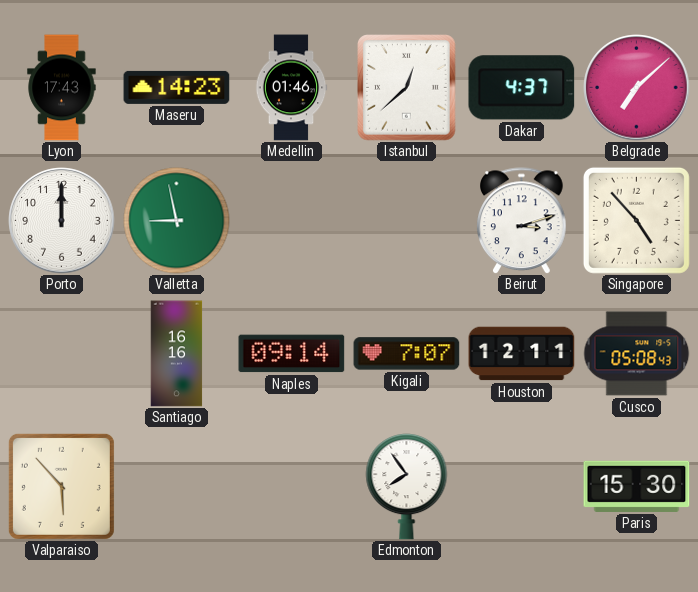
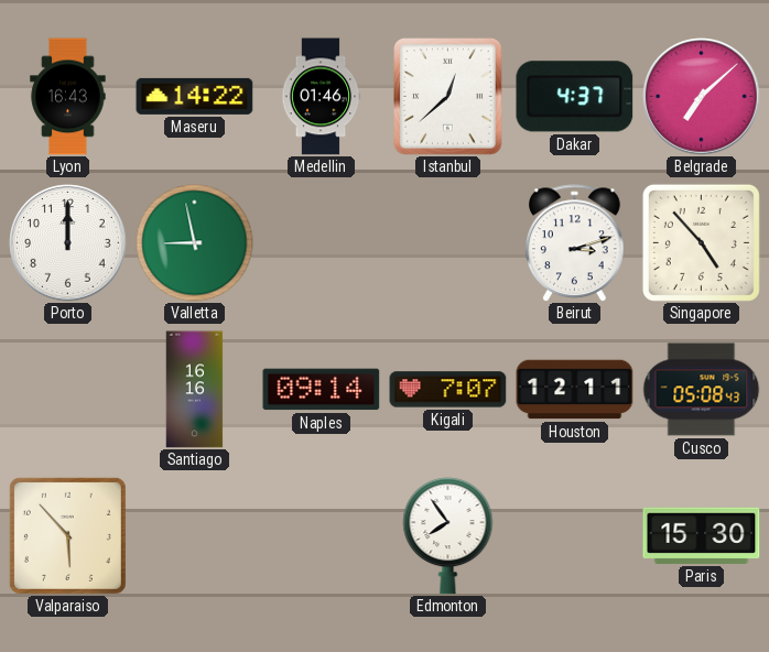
Lyon: 17:43 -> 16:43 (68, 97)
Maseru: 14:23 -> 14:22 (195, 96)
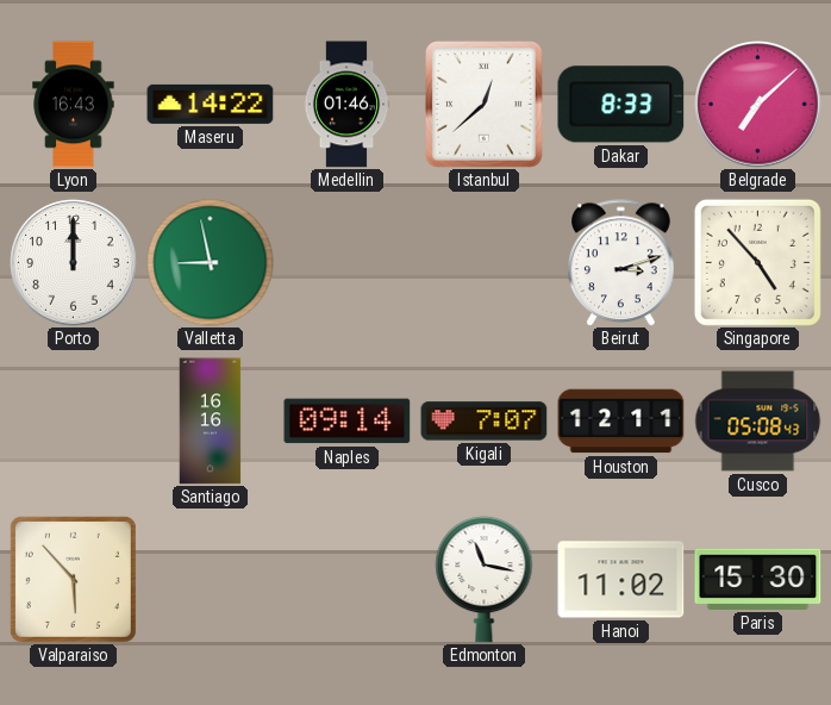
Dakar: 4:37 -> 8:33 (621, 105)
Edmonton: 7:54 -> 11:17 (485, 580)
Hanoi: none -> 11:02 (621, 580)
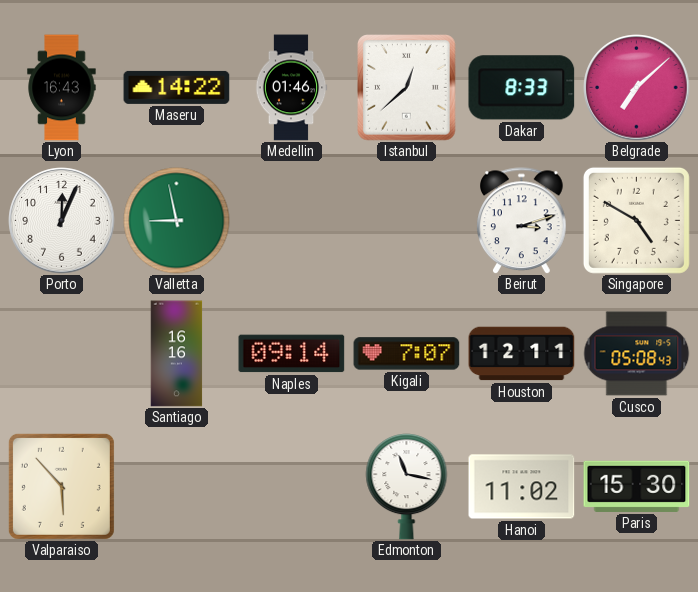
Porto: 12:00 -> 12:04 (62, 221)
Singapore: 4:53 -> 4:50 (636, 220)
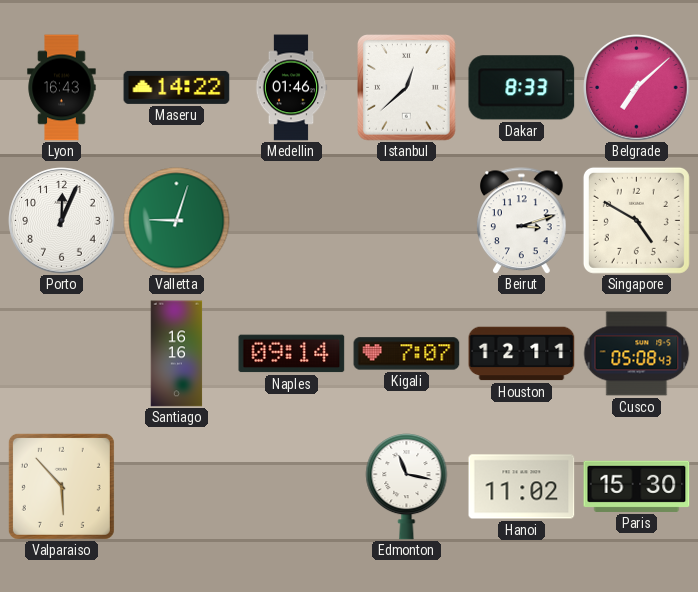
Valletta: 8:58 -> 9:03 (177, 221)
